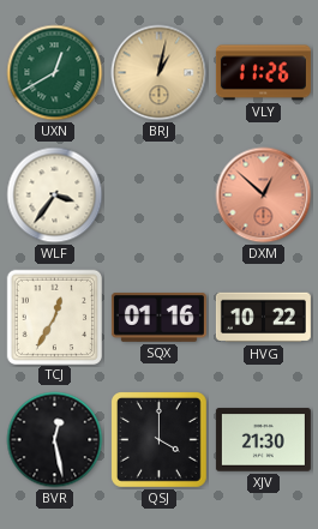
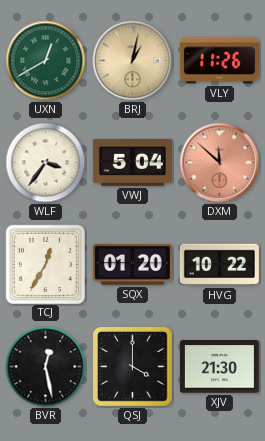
VWJ: none -> 5:04 (132, 162)
DXM: 12:52 -> 11:52 (220, 163)
SQX: 01:16 -> 01:20 (132, 265)
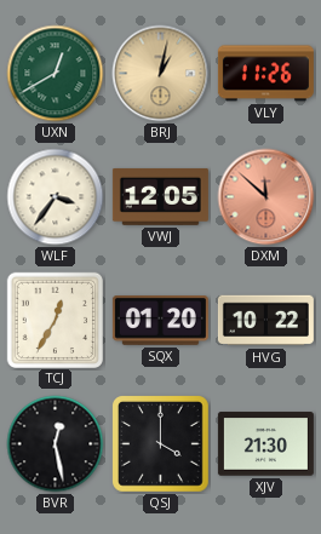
VWJ: 5:04 -> 12:05 (160, 196)
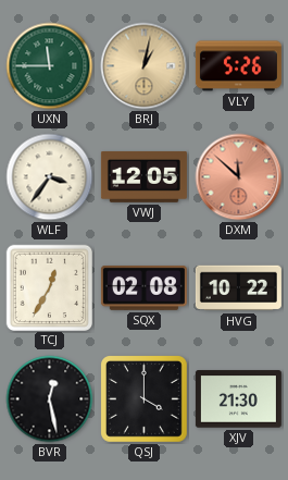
UXN: 12:40 -> 11:45 (50, 66)
VLY: 11:26 -> 5:26 (238, 66)
SQX: 01:20 -> 02:08 (143, 288)
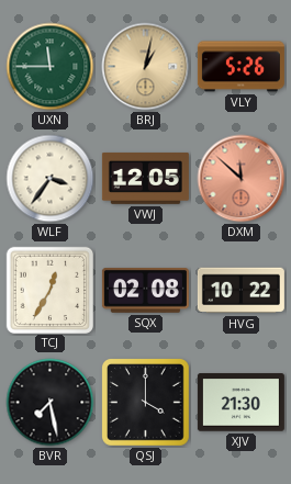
BVR: 12:28 -> 7:28 (51, 403)
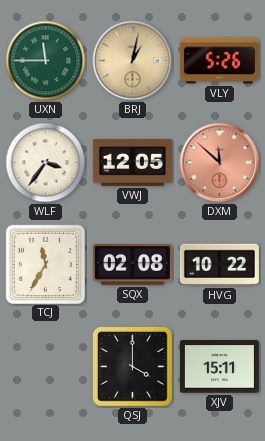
TCJ: 12:35 -> 11:35 (45, 264)
BVR: 7:28 -> none (51, 403)
XJV: 21:30 -> 15:11 (219, 367)
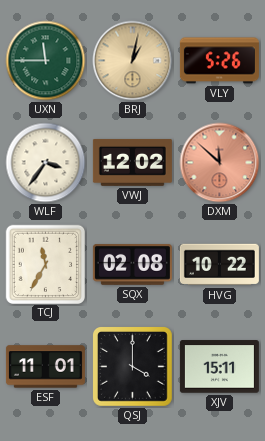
VWJ: 12:05 -> 12:02 (132, 162)
ESF: none -> 11:01 (45, 367)
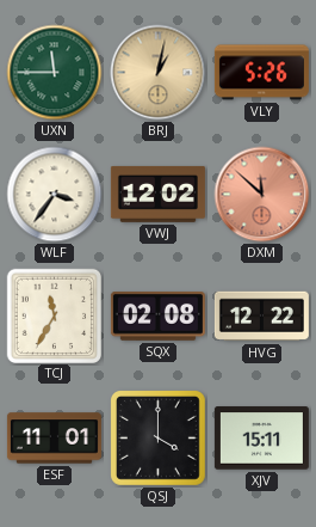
HVG: 10:22 -> 12:22 (261, 317)
